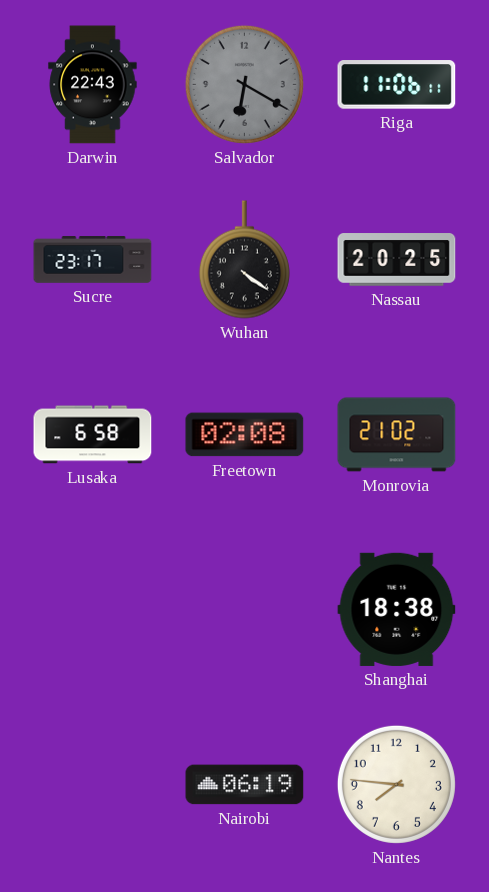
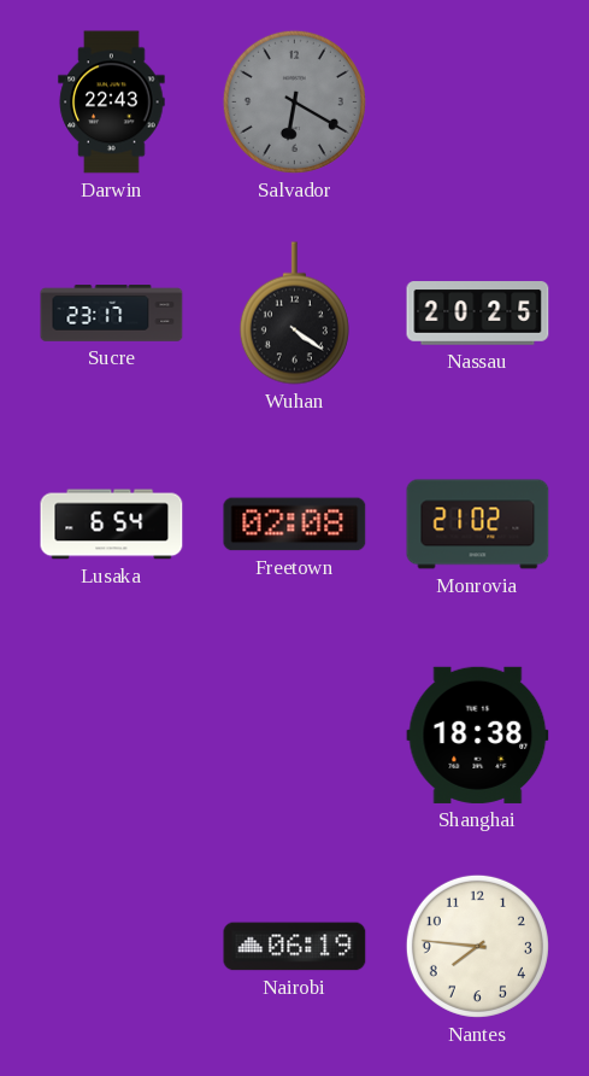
Riga: 11:06 -> none (397, 85)
Lusaka: 6:58 -> 6:54 (112, 525)
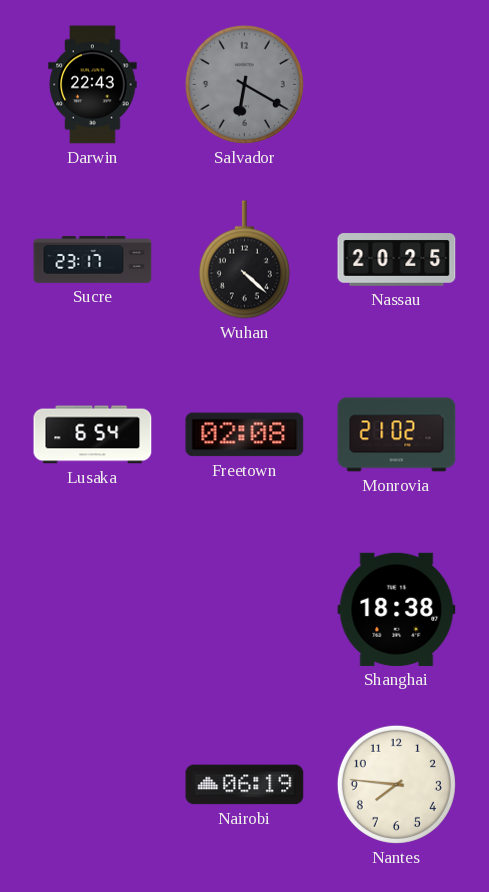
Wuhan: 4:21 -> 4:22 (244, 260)
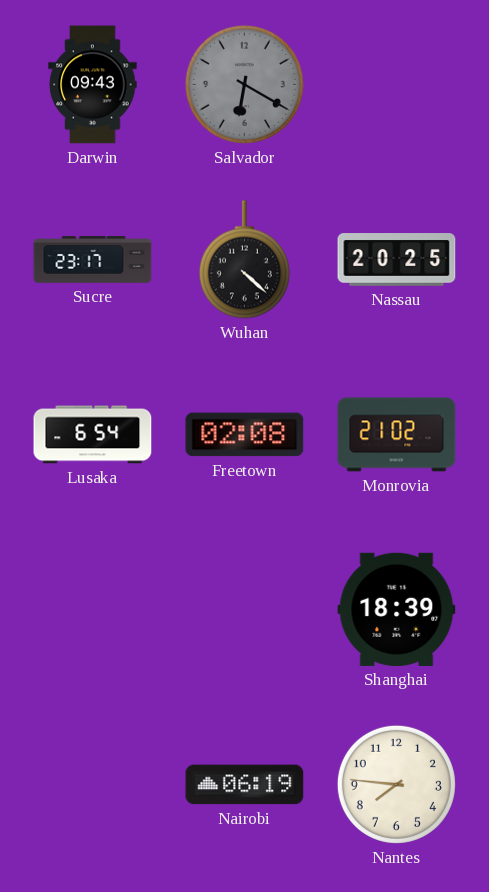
Darwin: 22:43 -> 09:43 (93, 85)
Shanghai: 18:38 -> 18:39 (397, 609)
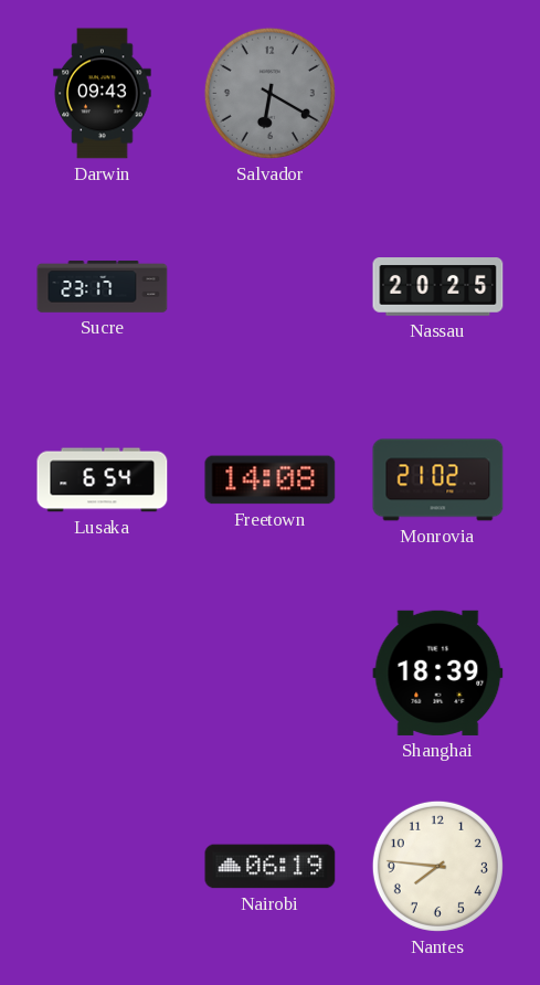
Wuhan: 4:22 -> none (244, 260)
Freetown: 02:08 -> 14:08 (271, 480)
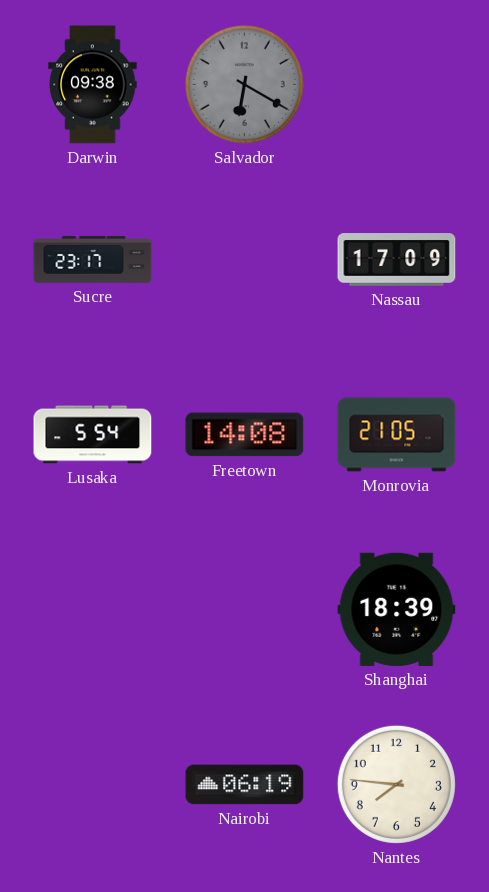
Darwin: 09:43 -> 09:38 (93, 85)
Nassau: 20:25 -> 17:09 (397, 260)
Lusaka: 6:54 -> 5:54 (93, 435)
Monrovia: 21:02 -> 21:05 (397, 435)
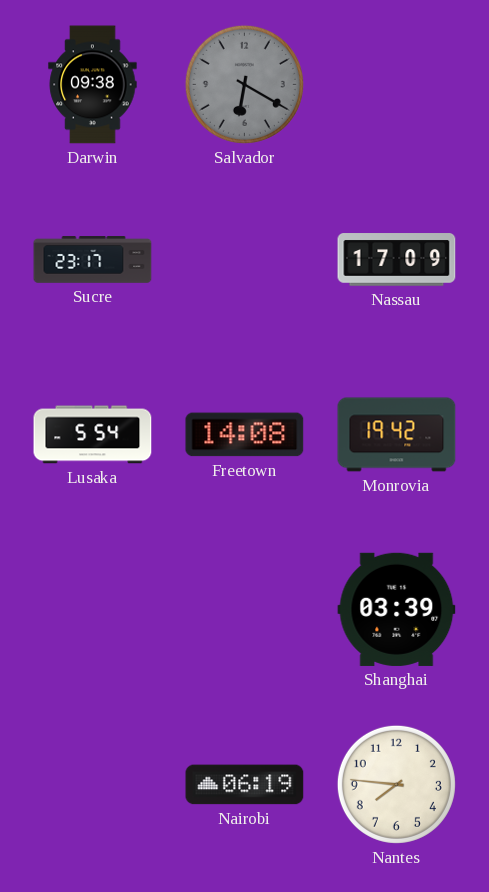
Monrovia: 21:05 -> 19:42 (397, 435)
Shanghai: 18:39 -> 03:39 (397, 609)
